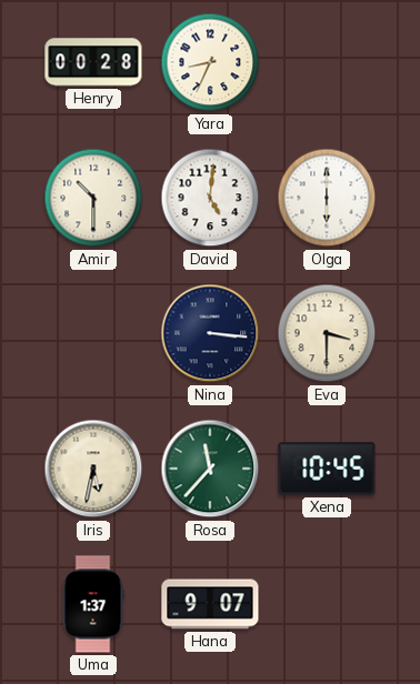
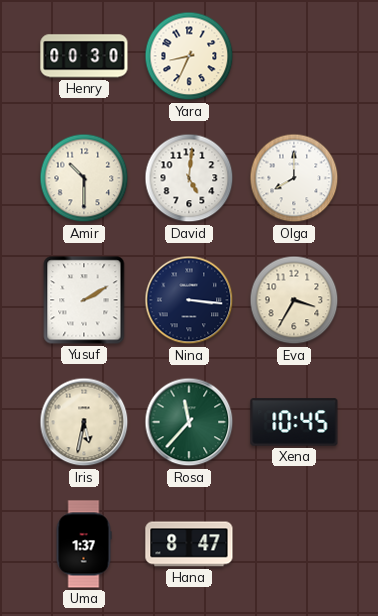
Henry: 00:28 -> 00:30 (84, 56)
Olga: 6:00 -> 8:00 (294, 178)
Yusuf: none -> 2:10 (84, 300)
Eva: 3:30 -> 3:35 (294, 300)
Hana: 9:07 -> 8:47 (189, 544)
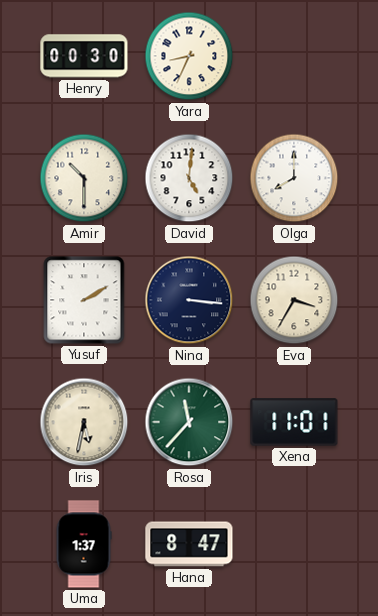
Xena: 10:45 -> 11:01 (294, 422)
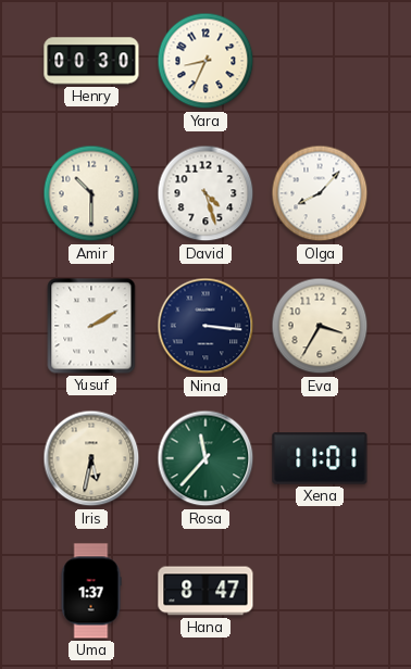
David: 5:01 -> 4:27 (205, 193)
Olga: 8:00 -> 8:07 (320, 193)
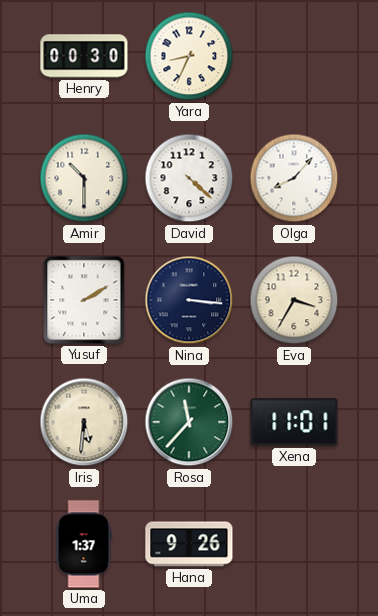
David: 4:27 -> 4:22 (189, 178)
Iris: 5:32 -> 5:31 (84, 422)
Hana: 8:47 -> 9:26 (189, 544)
